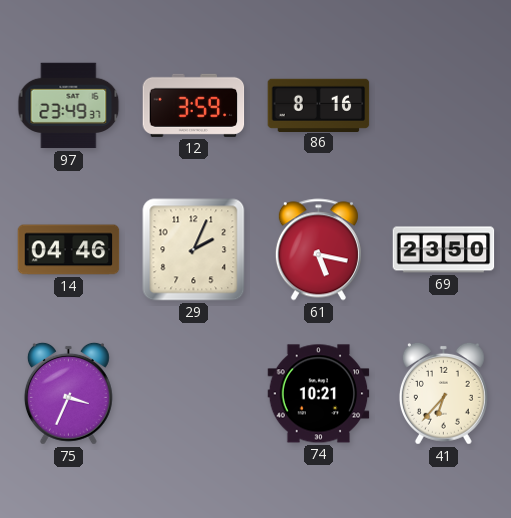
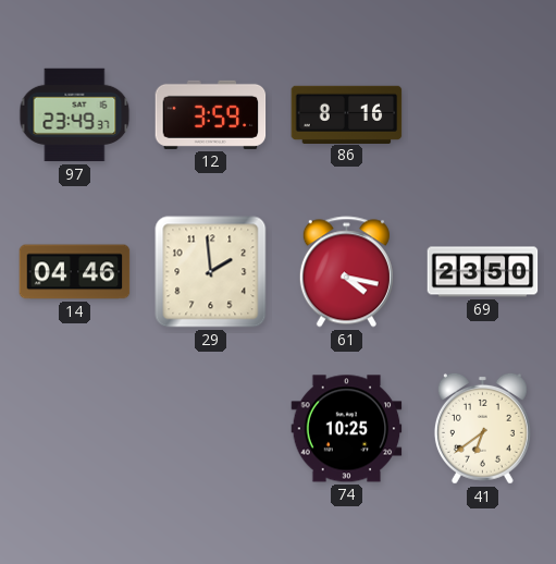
29: 2:04 -> 1:59 (211, 272)
61: 5:17 -> 4:17 (346, 272)
75: 3:34 -> none (68, 393)
74: 10:21 -> 10:25 (347, 429)
41: 6:37 -> 6:39 (482, 428)
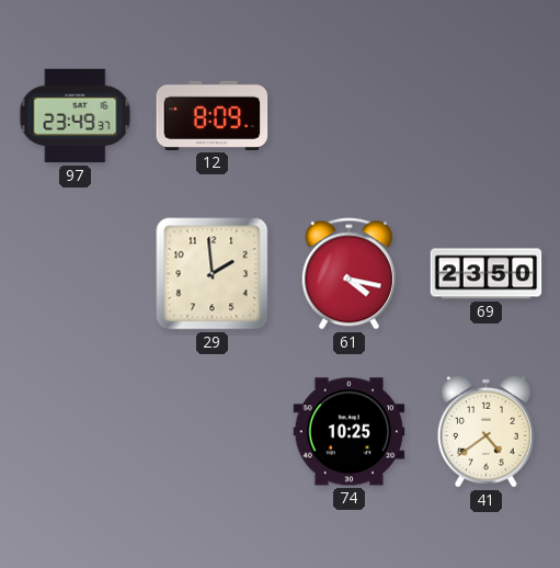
12: 3:59 -> 8:09 (213, 115)
86: 8:16 -> none (347, 114)
14: 04:46 -> none (75, 272)
41: 6:39 -> 4:39 (485, 431)
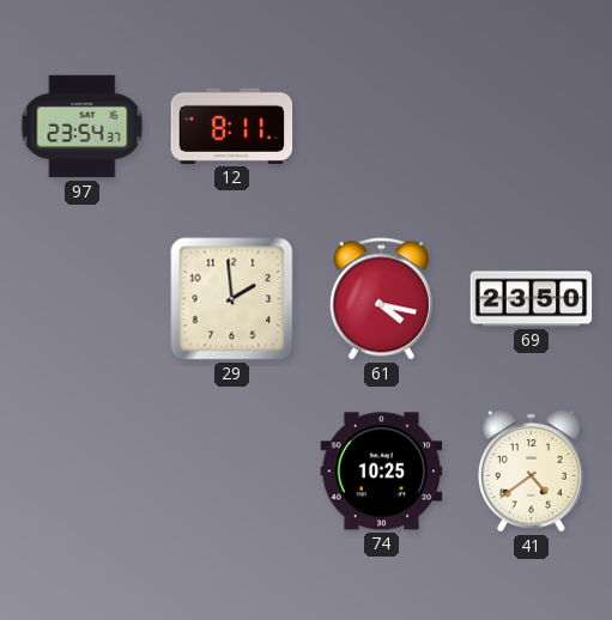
97: 23:49 -> 23:54 (83, 127)
12: 8:09 -> 8:11 (232, 126)
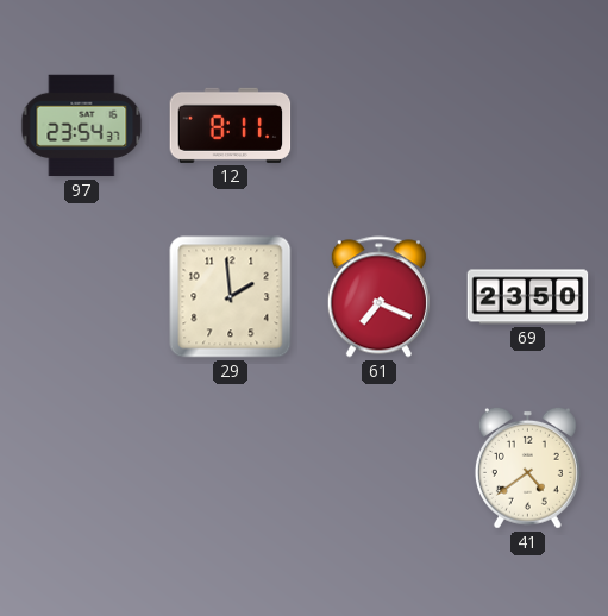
61: 4:17 -> 7:19 (378, 297)
74: 10:25 -> none (382, 472)
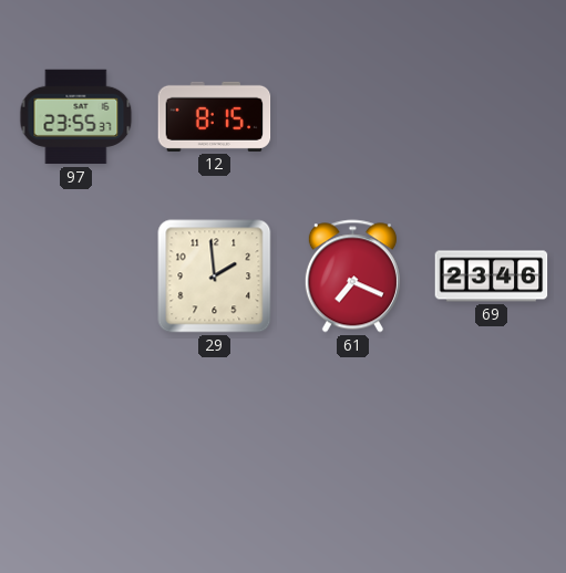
97: 23:54 -> 23:55 (76, 117)
12: 8:11 -> 8:15 (215, 116)
69: 23:50 -> 23:46 (492, 277)
41: 4:39 -> none (527, 467)
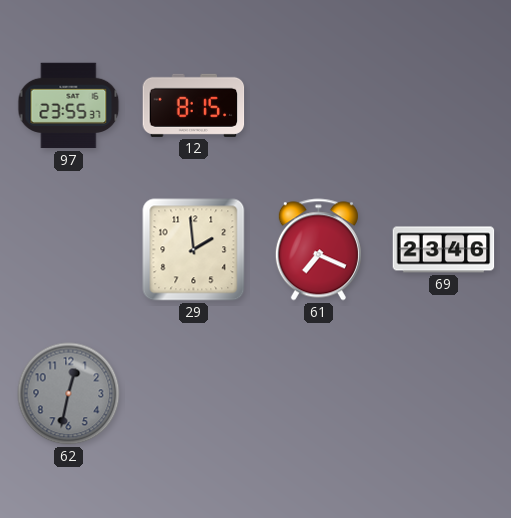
62: none -> 12:32 (69, 394)
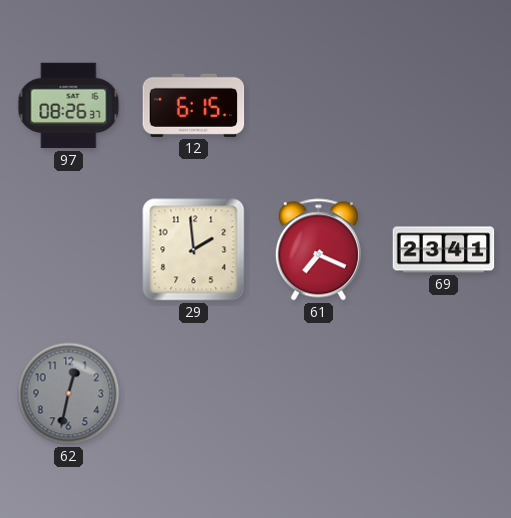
97: 23:55 -> 08:26 (69, 106)
12: 8:15 -> 6:15 (194, 105)
69: 23:46 -> 23:41 (444, 250)
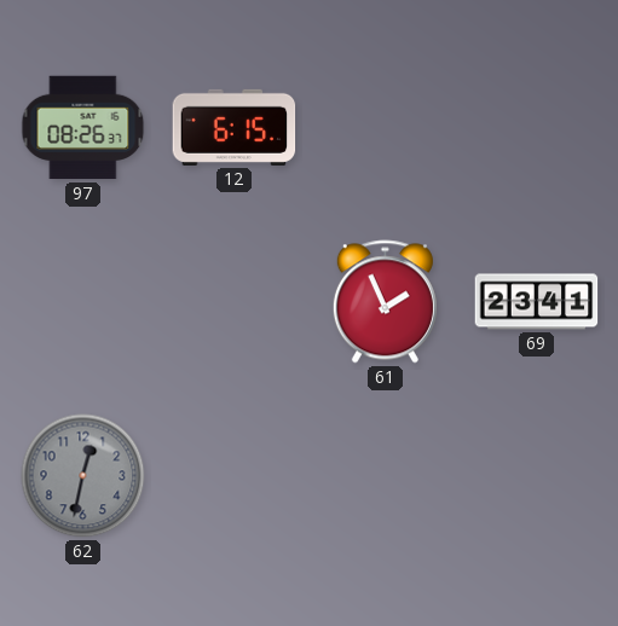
29: 1:59 -> none (194, 250)
61: 7:19 -> 1:56 (385, 302)
